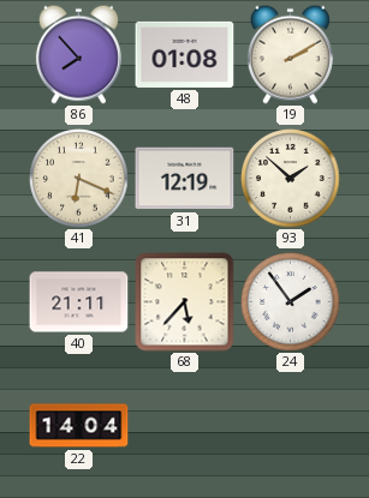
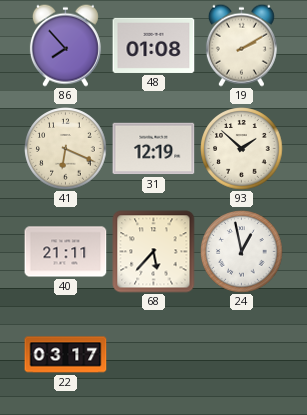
24: 1:54 -> 12:58 (242, 252)
22: 14:04 -> 03:17 (66, 355)
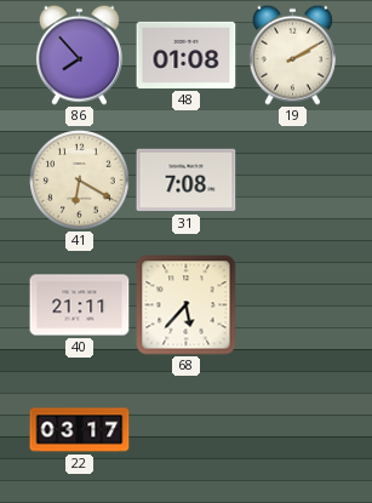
41: 6:19 -> 6:20 (80, 181)
31: 12:19 -> 7:08 (187, 181)
93: 1:52 -> none (242, 149)
24: 12:58 -> none (242, 252)
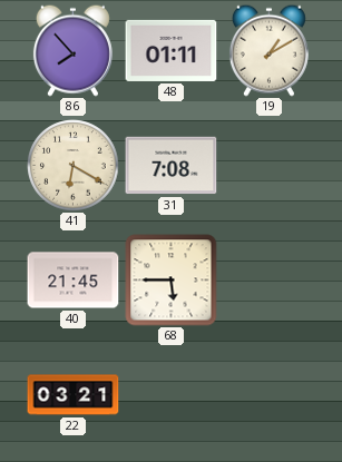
48: 01:08 -> 01:11 (172, 50)
19: 2:10 -> 1:10 (268, 50)
40: 21:11 -> 21:45 (74, 281)
68: 5:37 -> 5:45 (172, 281)
22: 03:17 -> 03:21 (74, 395)
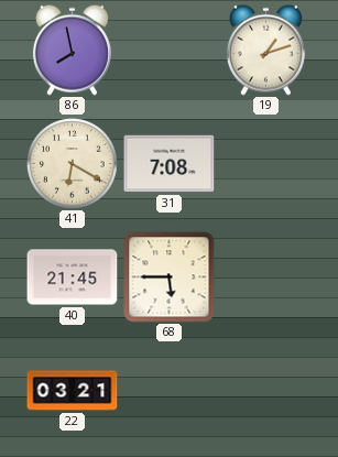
86: 7:53 -> 7:58 (72, 50)
48: 01:11 -> none (172, 50)
19: 1:10 -> 1:12 (265, 50)
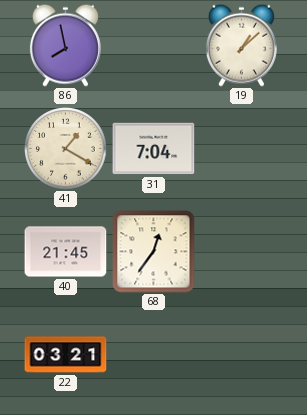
19: 1:12 -> 1:08 (241, 45)
41: 6:20 -> 1:20 (66, 149)
31: 7:08 -> 7:04 (154, 149)
68: 5:45 -> 12:36 (154, 252)
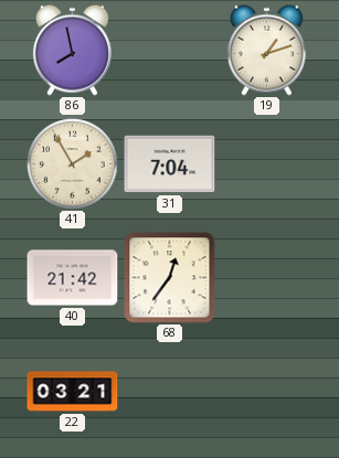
19: 1:08 -> 1:12 (266, 50)
41: 1:20 -> 1:55 (73, 164)
40: 21:45 -> 21:42 (73, 278)
